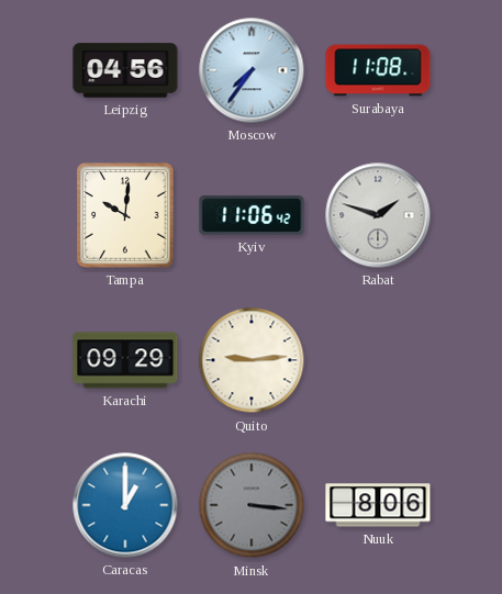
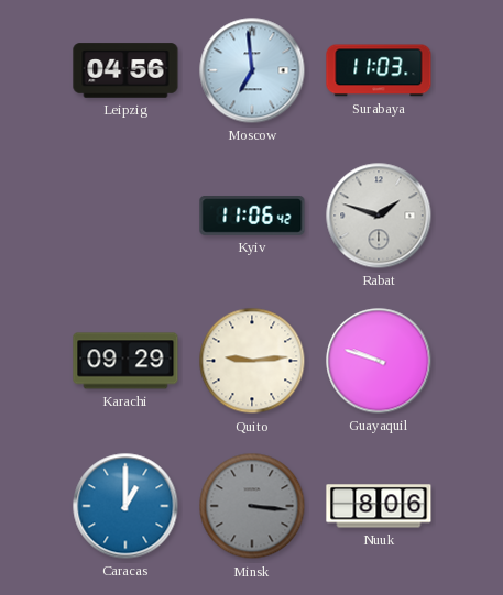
Moscow: 7:36 -> 6:59 (252, 70)
Surabaya: 11:08 -> 11:03 (379, 70)
Tampa: 10:01 -> none (125, 215)
Guayaquil: none -> 9:48 (379, 361)
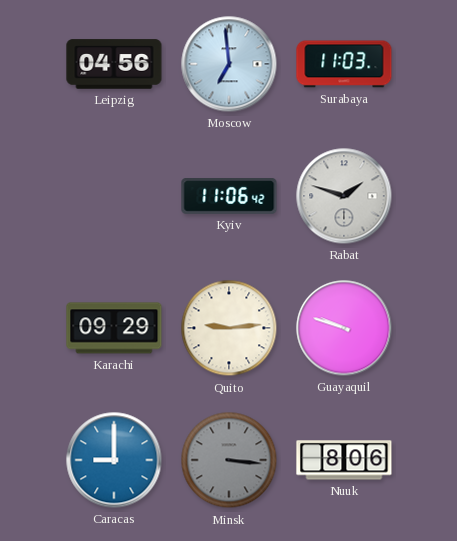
Caracas: 1:00 -> 9:00 (114, 460)
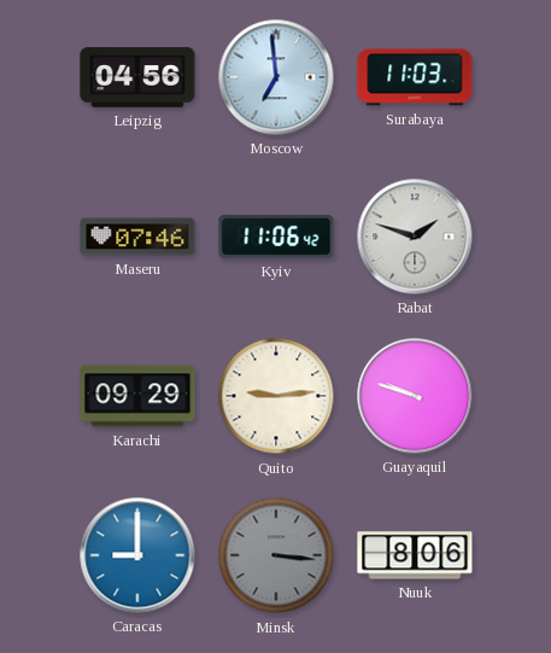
Maseru: none -> 07:46 (137, 237)
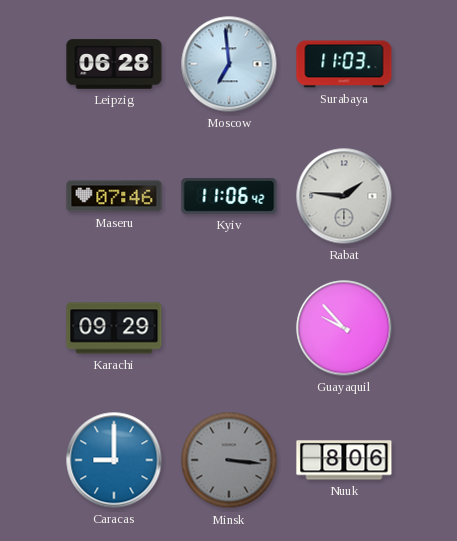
Leipzig: 04:56 -> 06:28 (114, 64)
Rabat: 1:48 -> 1:46 (344, 196)
Quito: 9:14 -> none (276, 396)
Guayaquil: 9:48 -> 9:53 (344, 328)
